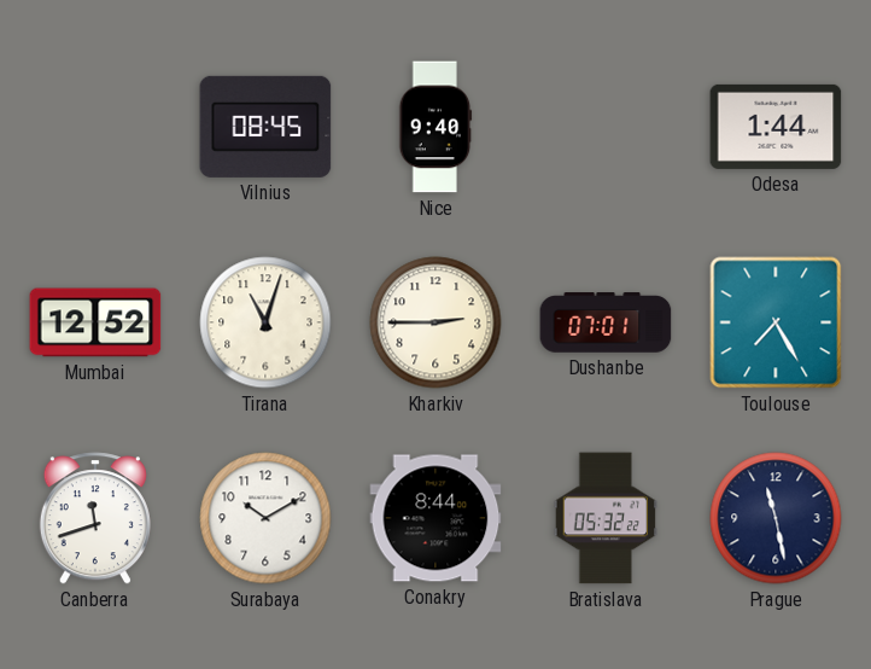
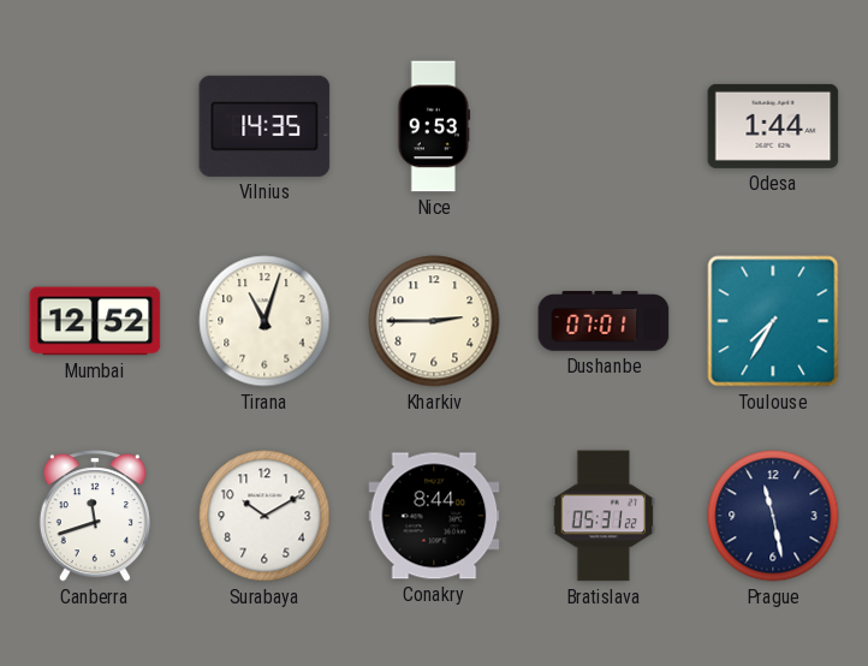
Vilnius: 08:45 -> 14:35 (264, 126)
Nice: 9:40 -> 9:53 (434, 126)
Toulouse: 7:25 -> 7:35 (773, 321)
Bratislava: 05:32 -> 05:31 (604, 516)
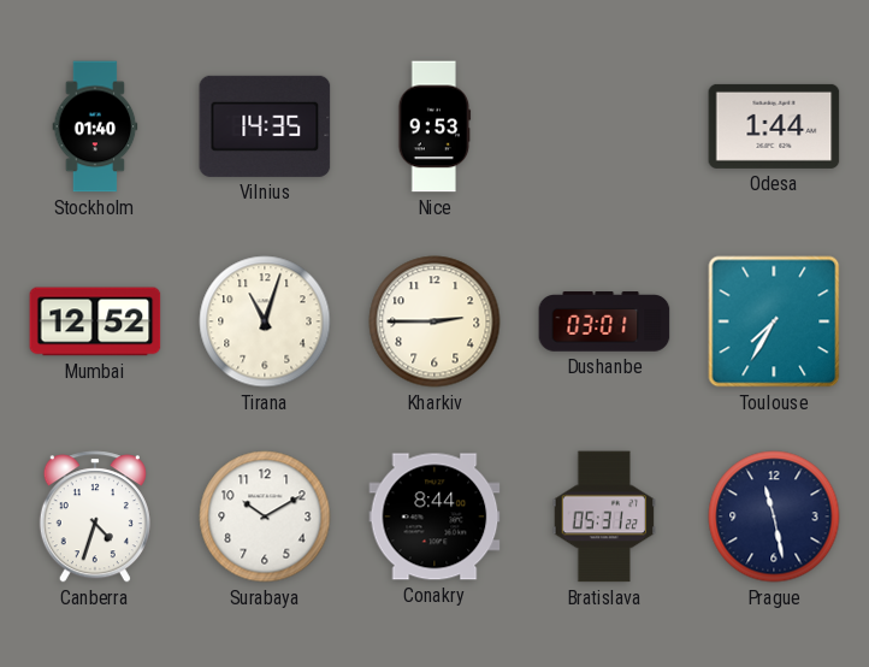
Stockholm: none -> 01:40 (95, 126)
Dushanbe: 07:01 -> 03:01 (604, 321)
Canberra: 11:42 -> 4:33 (95, 517)
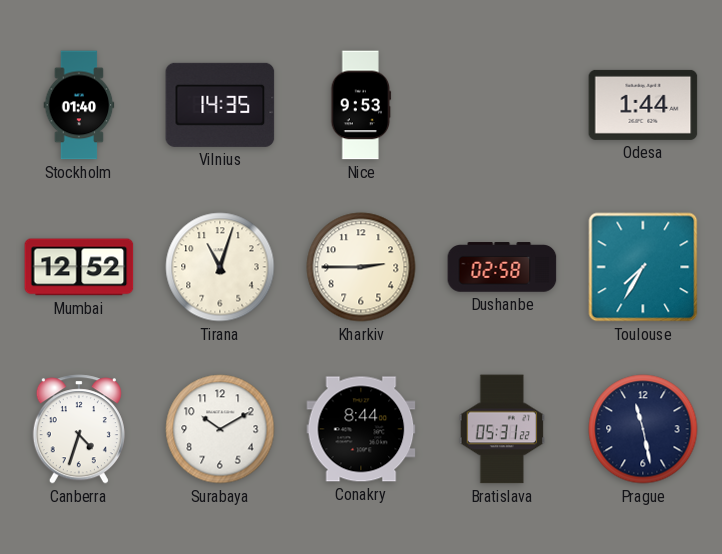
Dushanbe: 03:01 -> 02:58 (502, 267)
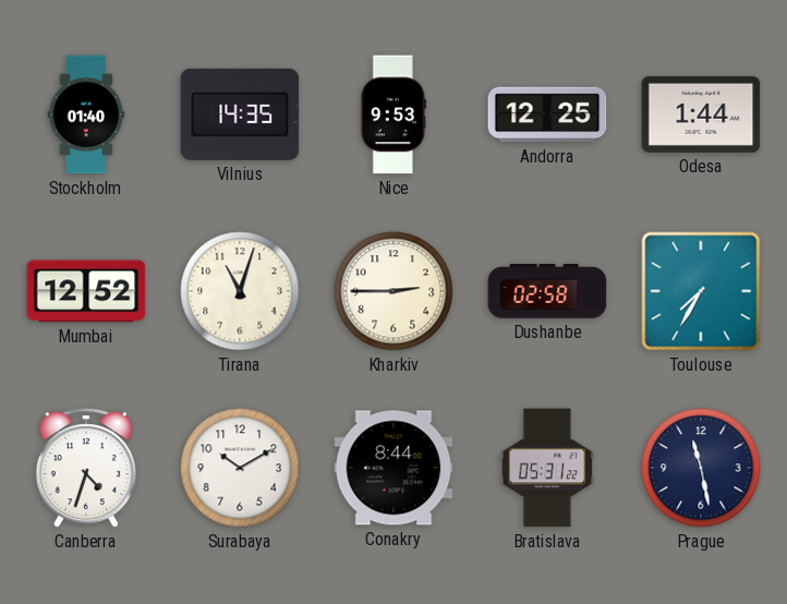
Andorra: none -> 12:25 (547, 114)
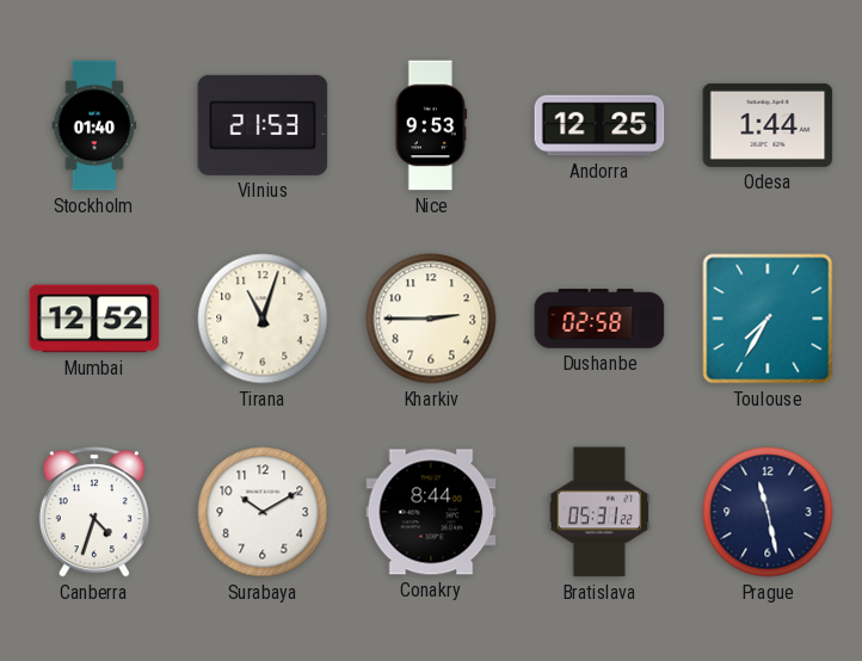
Vilnius: 14:35 -> 21:53 (263, 125)
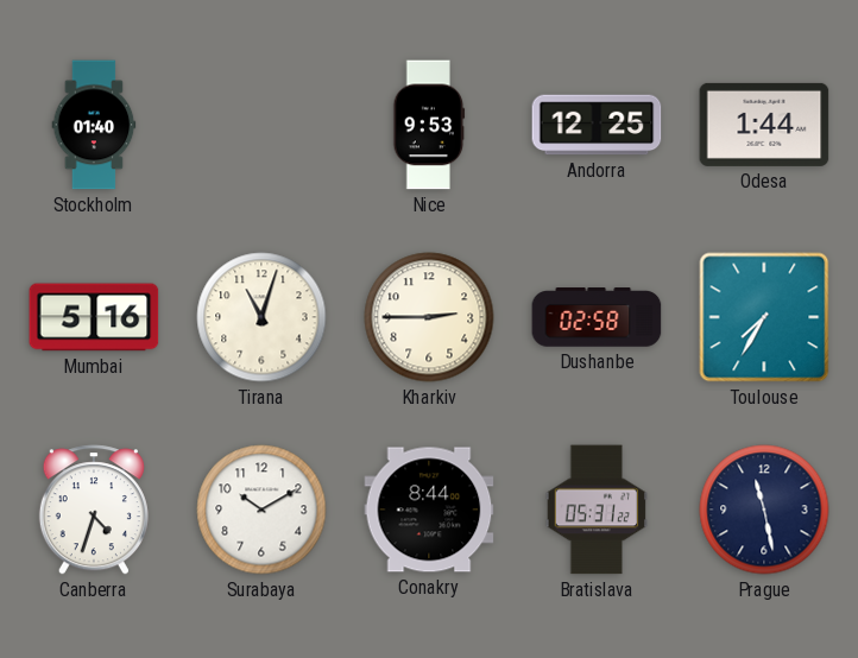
Vilnius: 21:53 -> none (263, 125)
Mumbai: 12:52 -> 5:16 (94, 317)
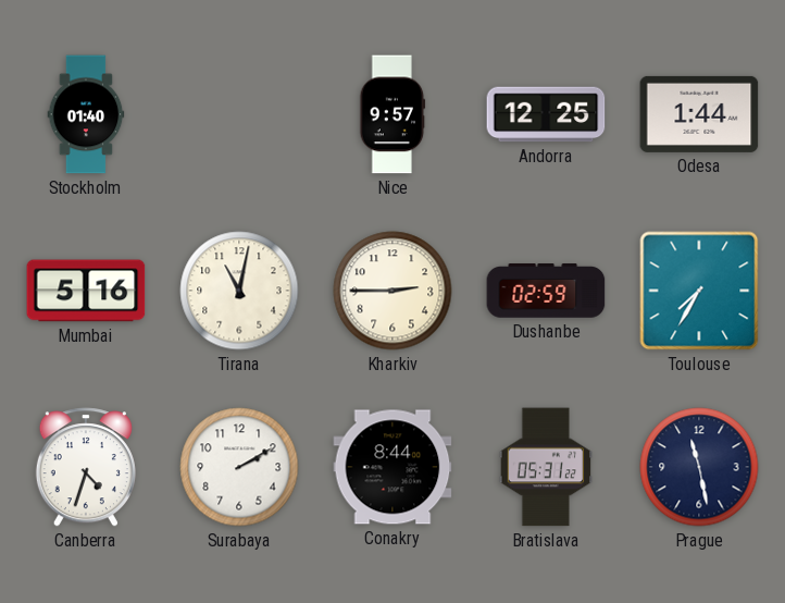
Nice: 9:53 -> 9:57 (392, 114)
Tirana: 11:03 -> 11:02 (239, 291)
Dushanbe: 02:58 -> 02:59 (546, 291)
Surabaya: 10:10 -> 2:10 (239, 467)
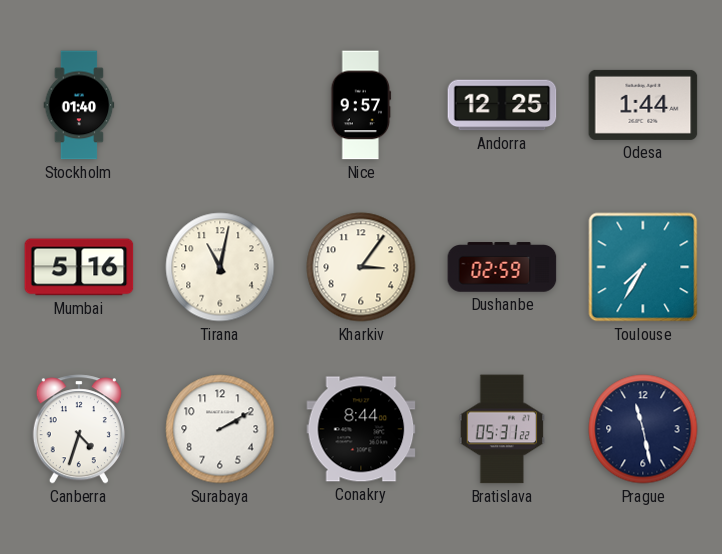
Kharkiv: 2:45 -> 3:06 (361, 267)
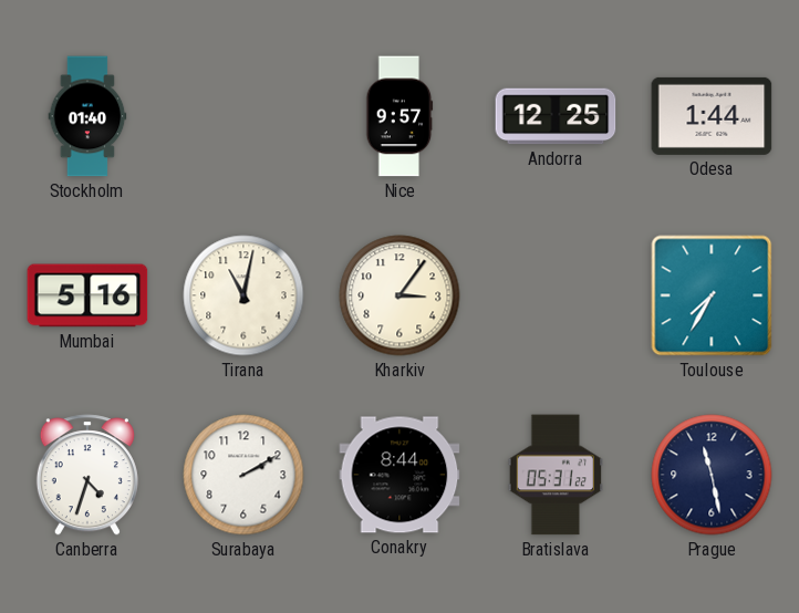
Dushanbe: 02:59 -> none (502, 267)
